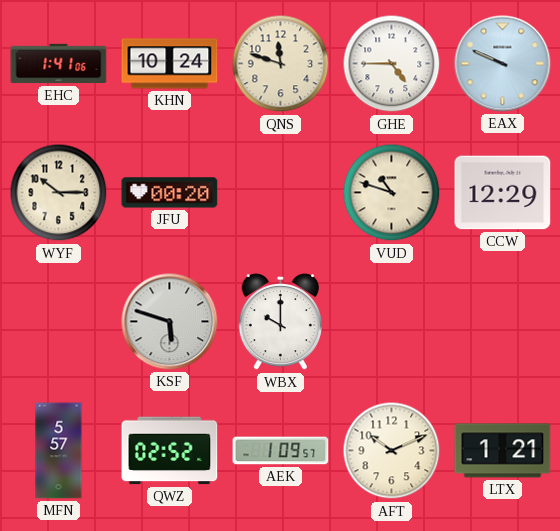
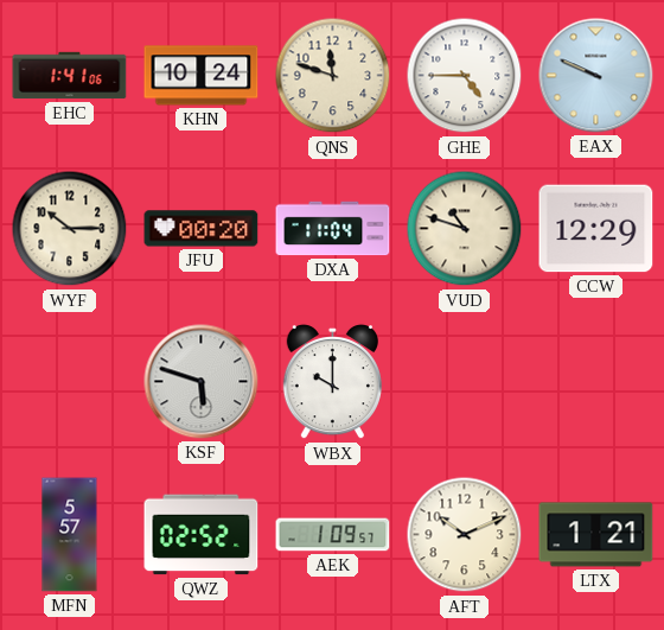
DXA: none -> 11:04 (333, 229)
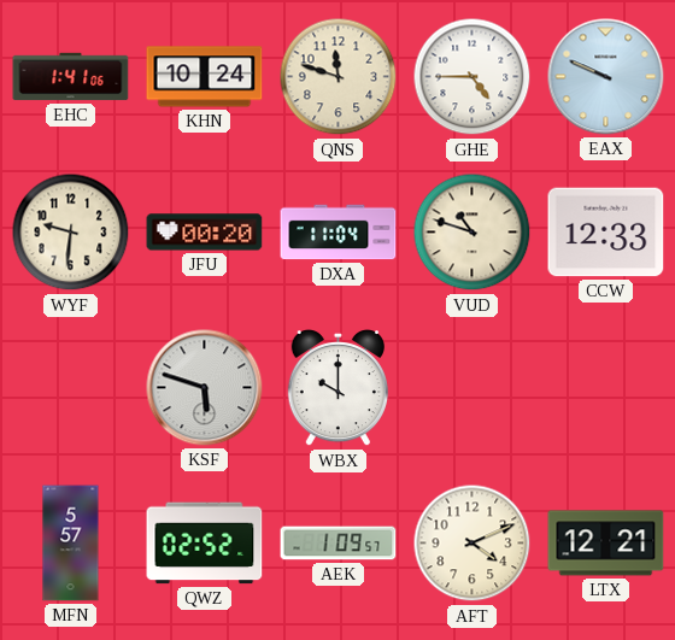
WYF: 10:15 -> 9:31 (71, 233)
CCW: 12:29 -> 12:33 (606, 233)
AFT: 10:11 -> 4:11 (472, 544)
LTX: 1:21 -> 12:21 (606, 544)
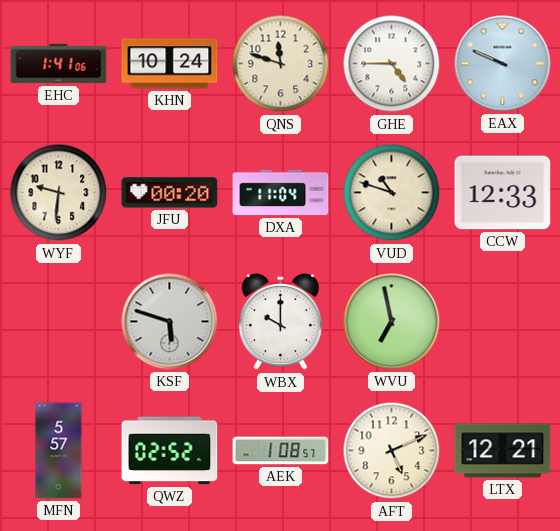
WVU: none -> 6:58 (392, 322)
AEK: 1:09 -> 1:08 (281, 451)
AFT: 4:11 -> 5:11 (392, 451)
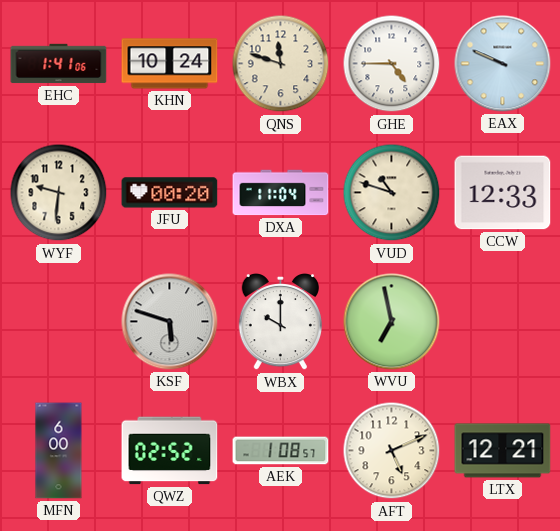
MFN: 5:57 -> 6:00 (59, 451)
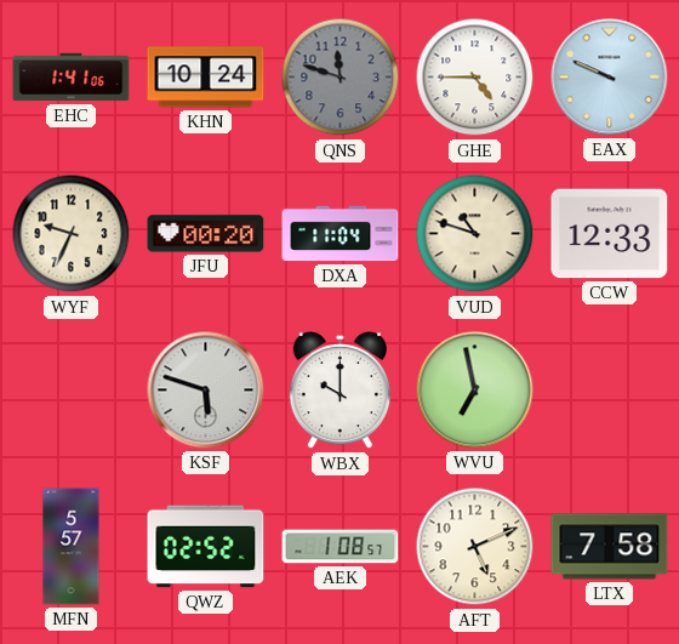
QNS dial: cream -> grey (341, 78)
WYF: 9:31 -> 9:34 (72, 234)
MFN: 6:00 -> 5:57 (72, 547)
LTX: 12:21 -> 7:58 (610, 547)
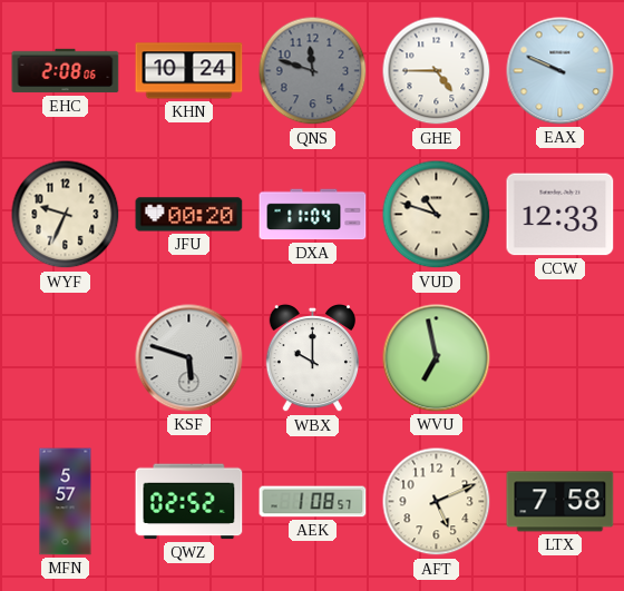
EHC: 1:41 -> 2:08 (66, 71)
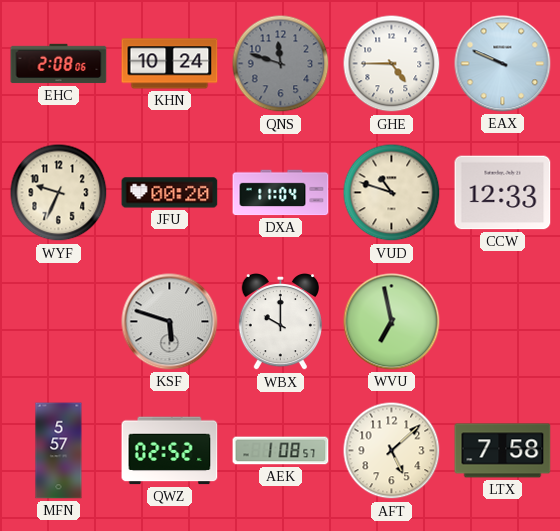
AFT: 5:11 -> 5:08 (392, 451)
